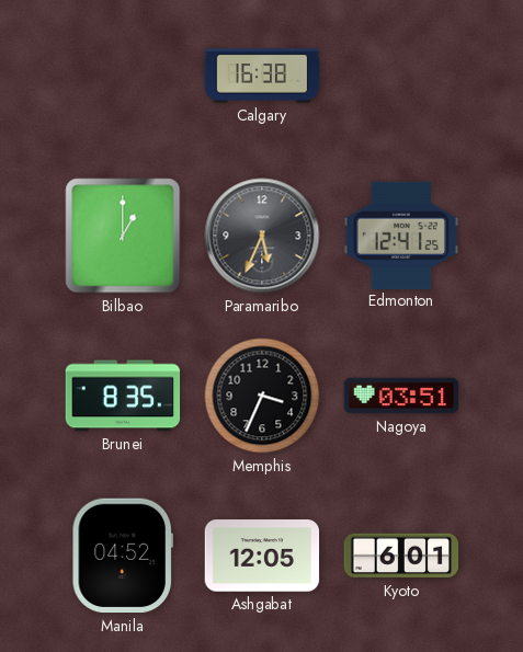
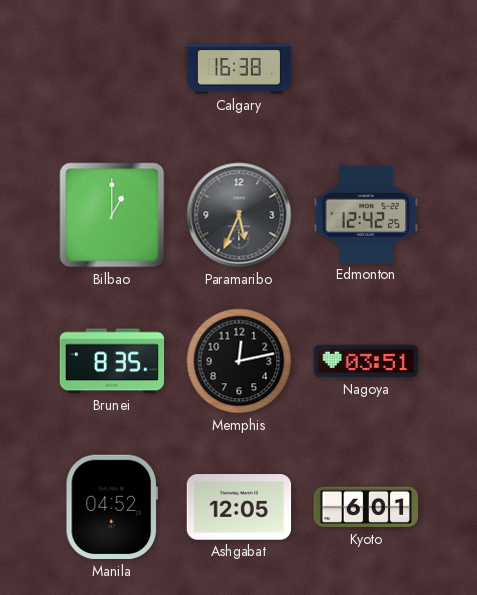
Edmonton: 12:41 -> 12:42 (366, 214)
Memphis: 3:34 -> 12:13 (239, 361)
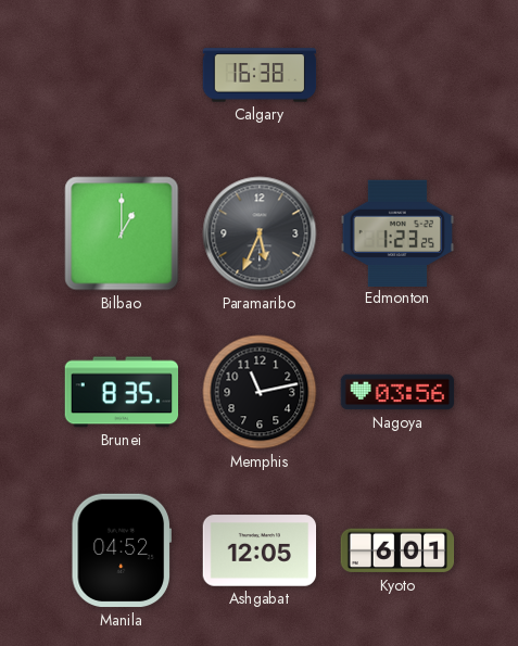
Edmonton: 12:42 -> 1:23 (397, 232)
Memphis: 12:13 -> 11:13 (260, 392)
Nagoya: 03:51 -> 03:56 (397, 392)
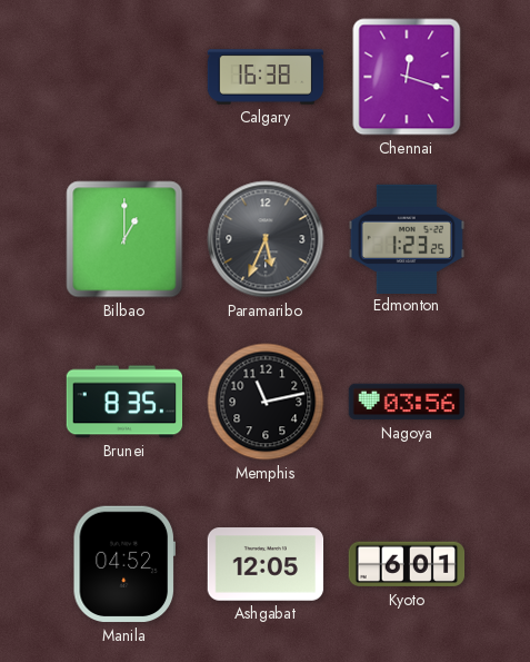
Chennai: none -> 12:18 (407, 77)
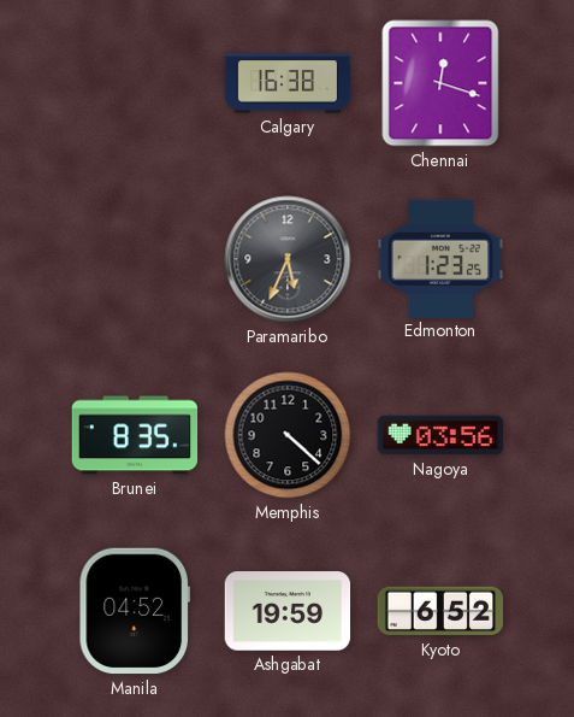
Bilbao: 1:00 -> none (124, 239)
Memphis: 11:13 -> 4:22 (288, 435)
Ashgabat: 12:05 -> 19:59 (288, 611)
Kyoto: 6:01 -> 6:52 (440, 611)
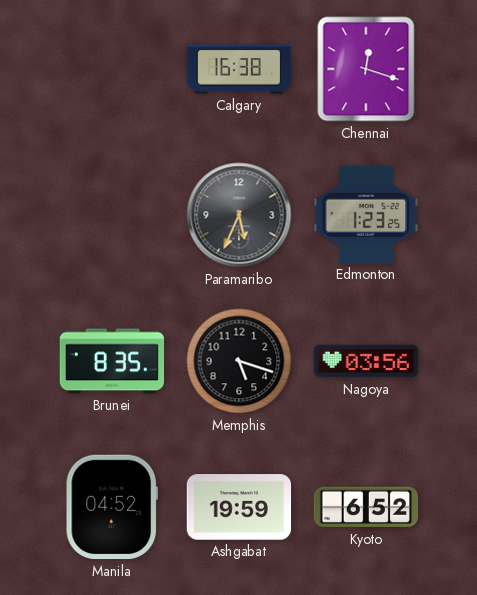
Memphis: 4:22 -> 5:18 (239, 361)
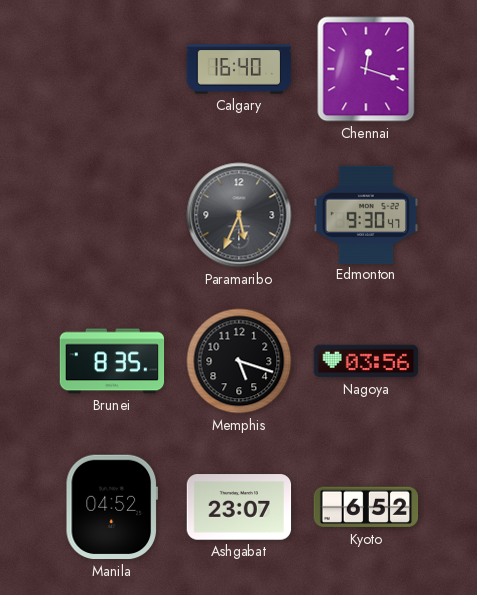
Calgary: 16:38 -> 16:40 (239, 69)
Edmonton: 1:23 -> 9:30 (366, 214)
Ashgabat: 19:59 -> 23:07 (239, 507)
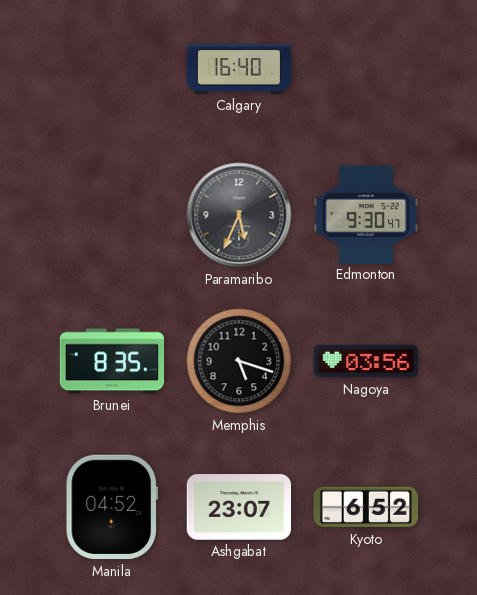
Chennai: 12:18 -> none (366, 69)
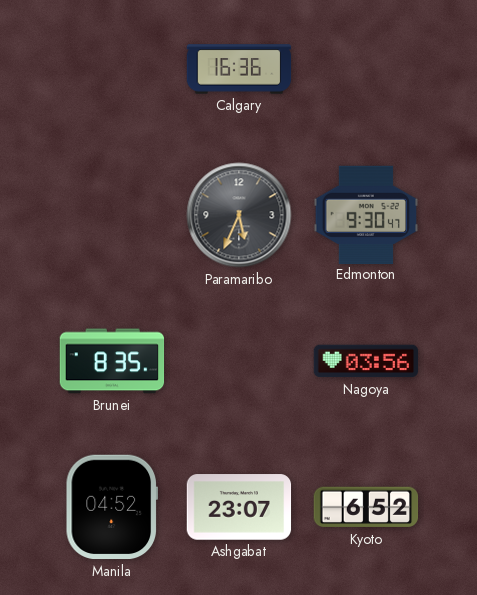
Calgary: 16:40 -> 16:36 (239, 69)
Memphis: 5:18 -> none (239, 361)
